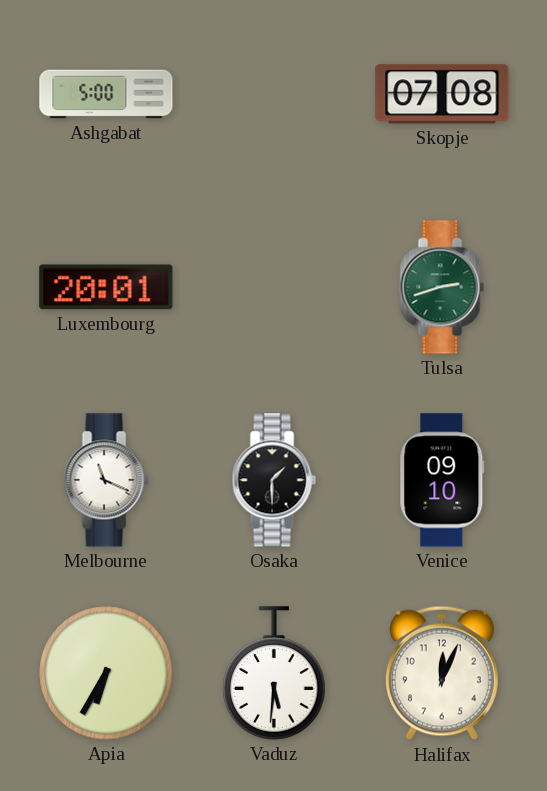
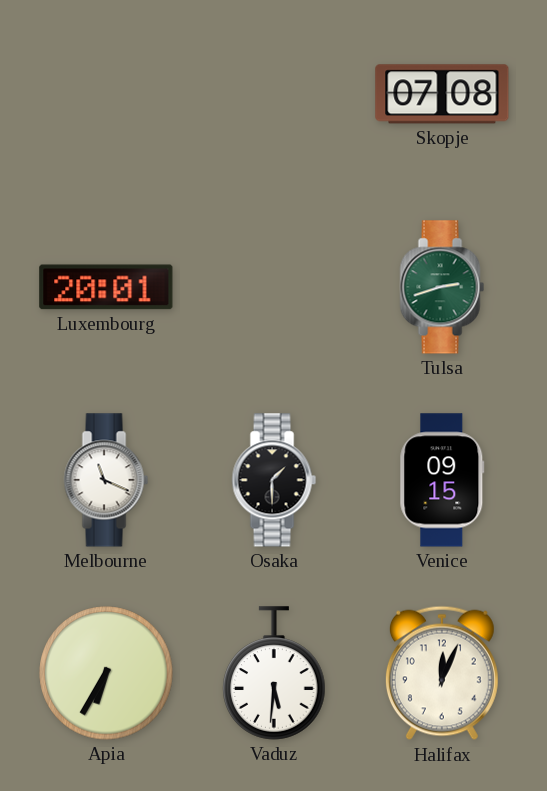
Ashgabat: 5:00 -> none (106, 94)
Venice: 09:10 -> 09:15 (442, 480)
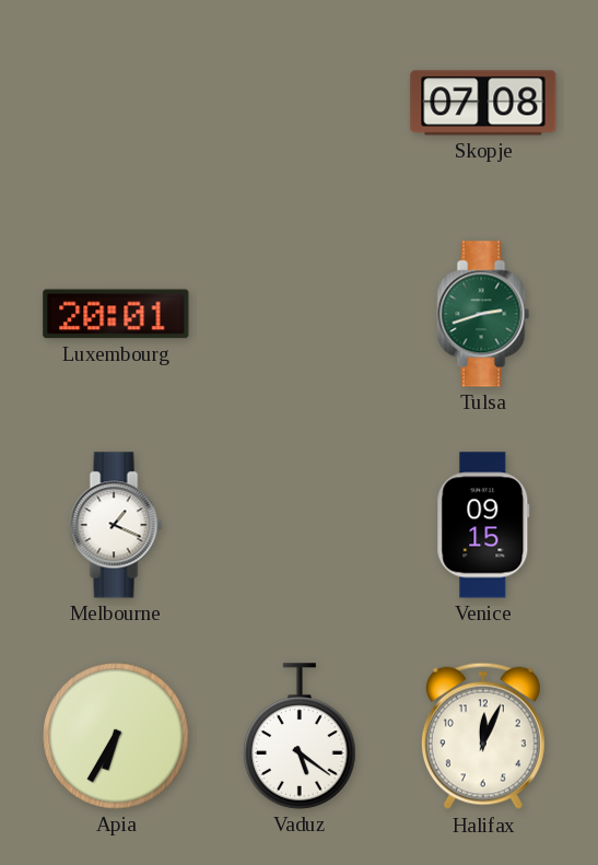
Melbourne: 11:19 -> 1:19 (116, 525)
Osaka: 1:30 -> none (274, 480)
Vaduz: 5:31 -> 5:21 (300, 736)
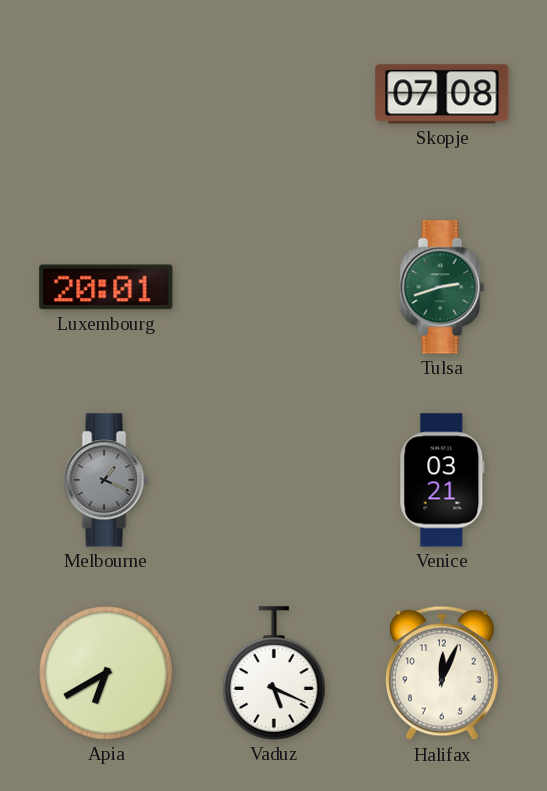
Melbourne dial: white -> grey (106, 480)
Venice: 09:15 -> 03:21 (442, 480)
Apia: 6:35 -> 6:40 (106, 673)
Vaduz: 5:21 -> 5:19 (274, 673)
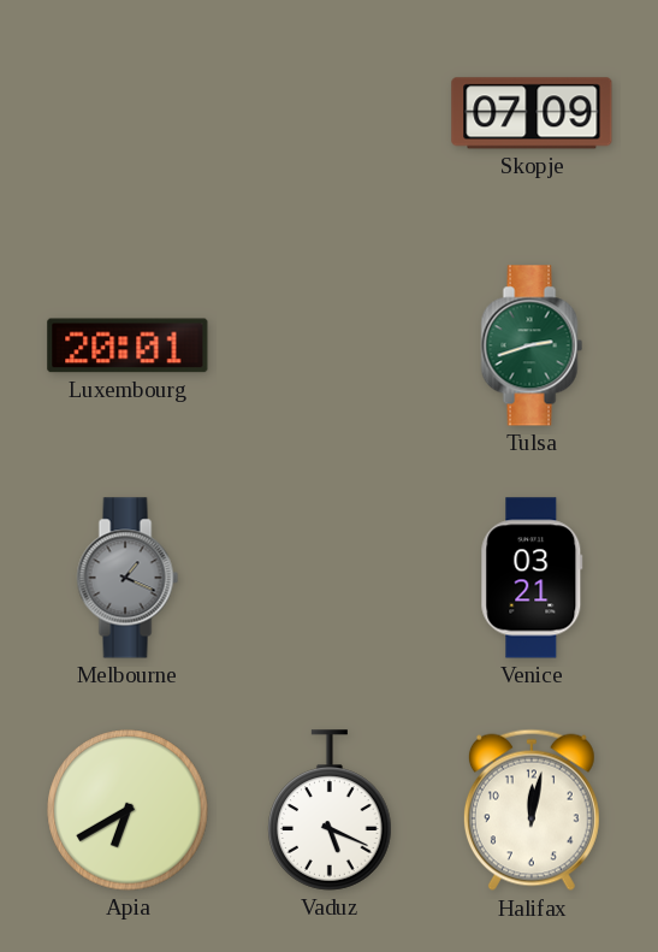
Skopje: 07:08 -> 07:09 (532, 113)
Halifax: 12:04 -> 12:02 (532, 810)
